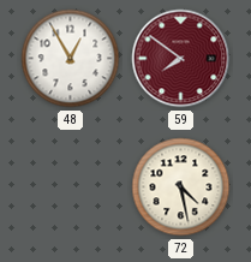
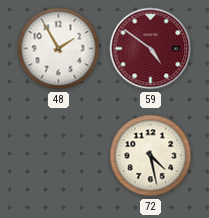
48: 12:55 -> 1:55 (59, 49)
59: 7:51 -> 4:51 (151, 49)
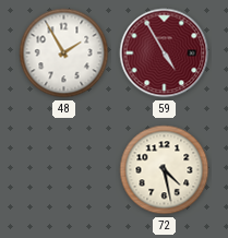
59: 4:51 -> 4:55 (165, 53)
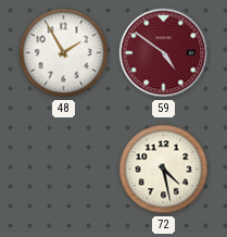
59: 4:55 -> 4:51 (164, 53)
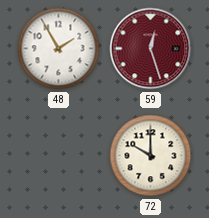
59: 4:51 -> 12:27 (151, 49)
72: 4:28 -> 10:00 (151, 156)
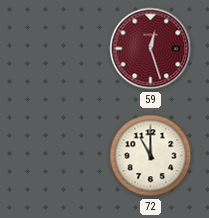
48: 1:55 -> none (59, 49)
72: 10:00 -> 11:00 (151, 156)
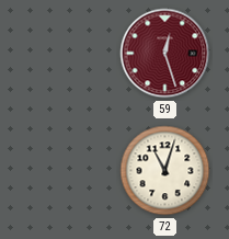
72: 11:00 -> 11:03 (165, 171)
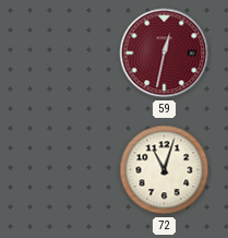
59: 12:27 -> 12:32 (165, 53)
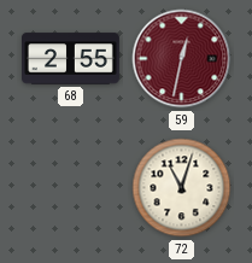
68: none -> 2:55 (71, 59)
